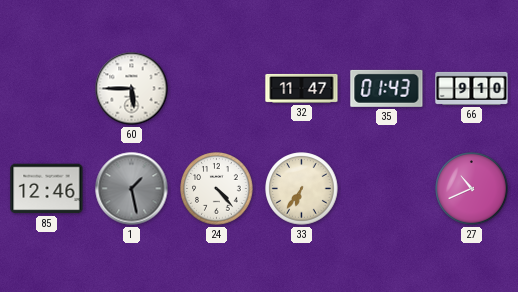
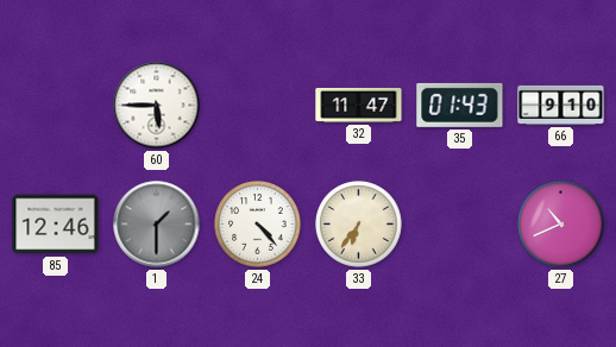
1: 1:28 -> 1:30 (157, 225)
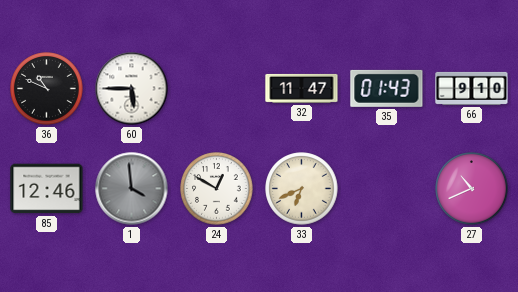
36: none -> 10:49 (47, 89)
1: 1:30 -> 3:59 (132, 189)
24: 4:23 -> 12:50 (217, 189)
33: 6:36 -> 6:41 (302, 189)
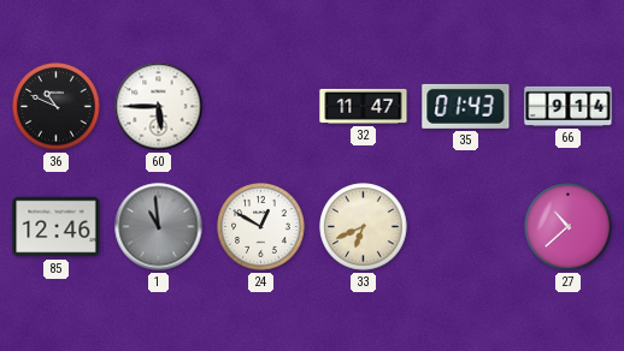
66: 9:10 -> 9:14 (569, 106)
1: 3:59 -> 10:59 (159, 227)
27: 10:41 -> 10:38 (569, 227)
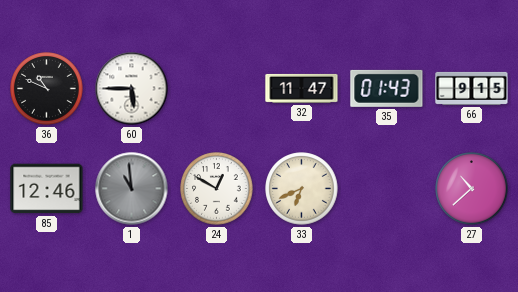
66: 9:14 -> 9:15 (472, 88)
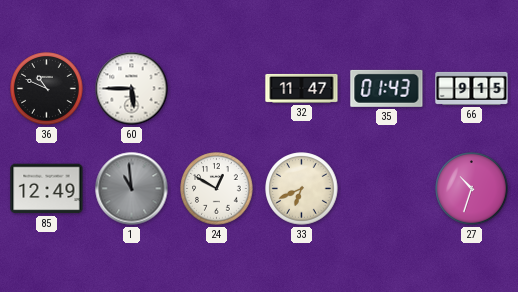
85: 12:46 -> 12:49 (47, 189)
27: 10:38 -> 10:33 (472, 189)
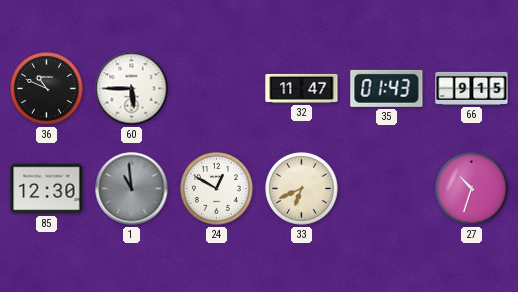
85: 12:49 -> 12:30 (47, 189)
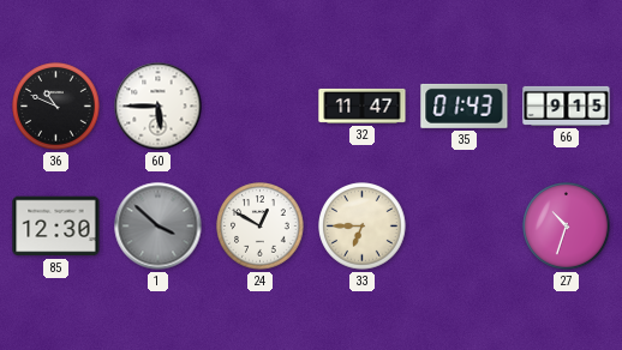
1: 10:59 -> 3:52 (159, 227)
33: 6:41 -> 6:45 (363, 227)
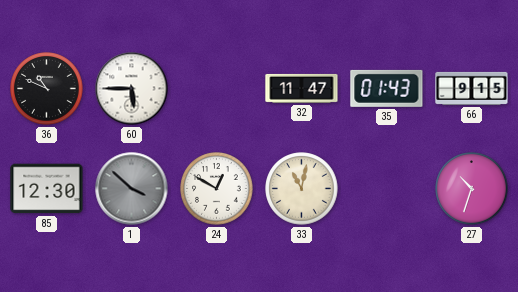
33: 6:45 -> 11:02 (302, 189)
